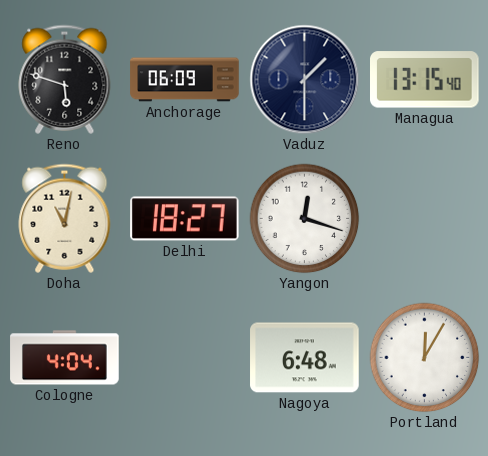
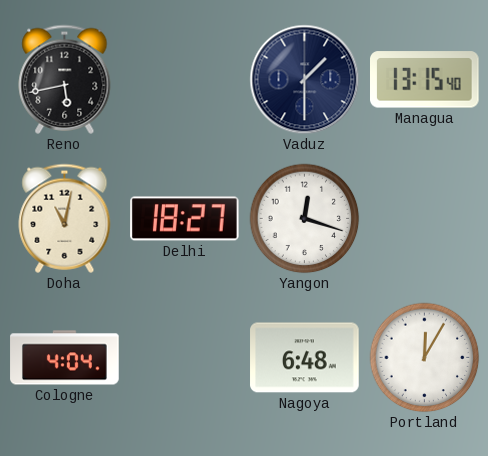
Reno: 5:48 -> 5:43 (65, 79)
Anchorage: 06:09 -> none (185, 80)
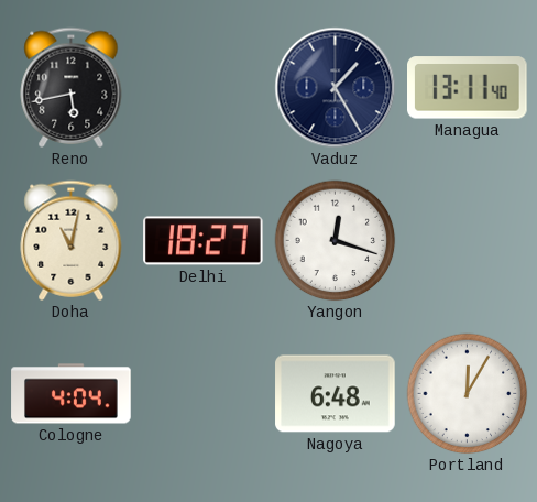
Vaduz: 1:30 -> 1:25 (336, 88)
Managua: 13:15 -> 13:11 (468, 88)
